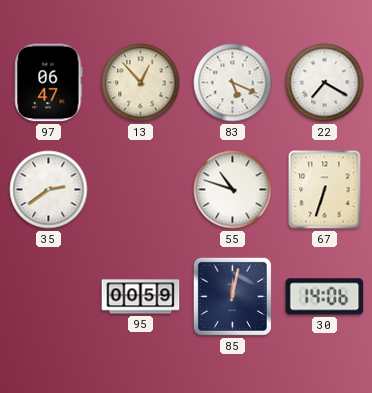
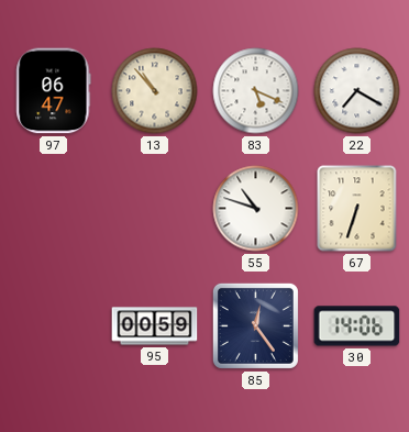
13: 12:53 -> 10:53 (155, 91)
35: 2:39 -> none (49, 190)
85: 12:02 -> 12:24 (255, 325)
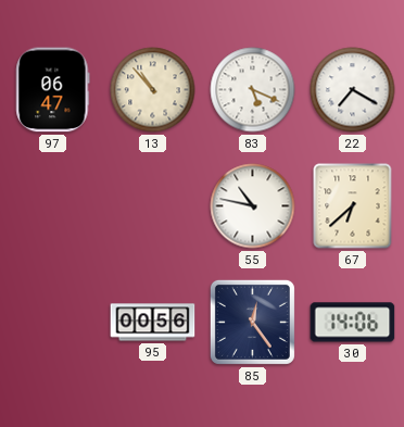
55: 10:48 -> 10:47 (253, 206)
67: 6:33 -> 6:38 (353, 206)
95: 00:59 -> 00:56 (153, 323)
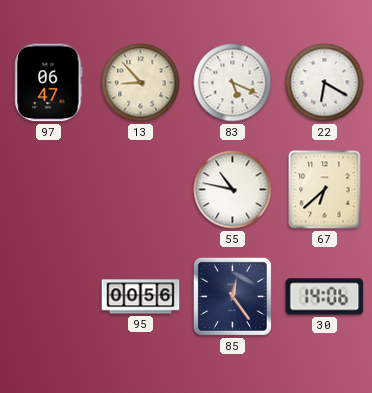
13: 10:53 -> 8:53 (141, 83)
22: 7:20 -> 6:20 (325, 83)
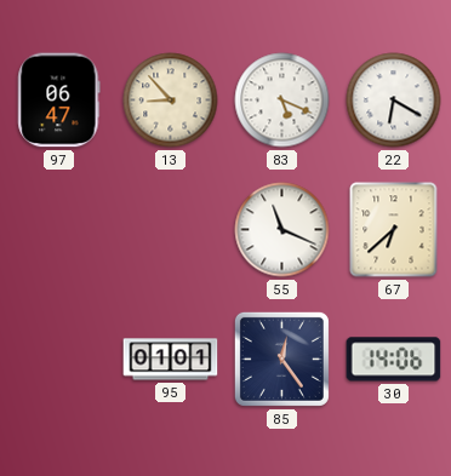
55: 10:47 -> 11:19 (282, 230)
95: 00:56 -> 01:01 (171, 360)
